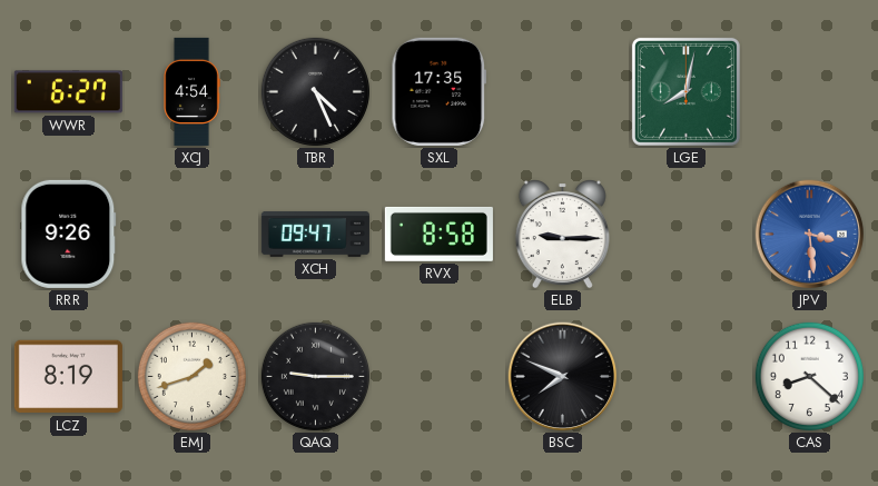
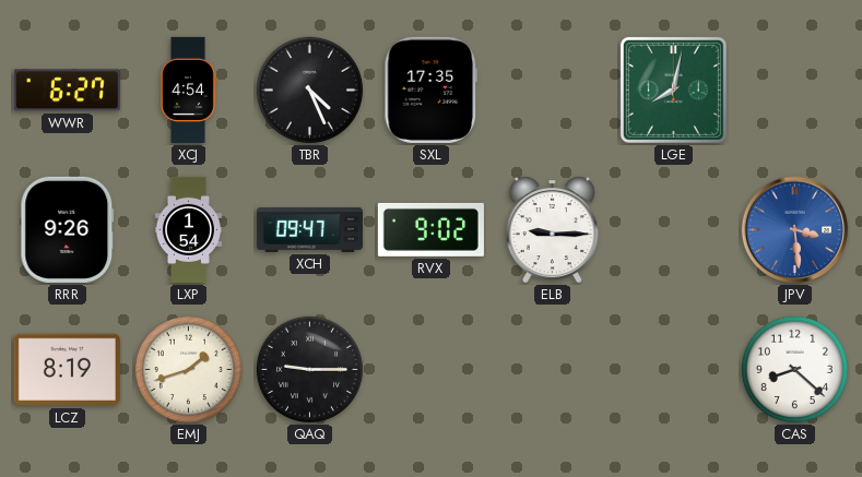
LXP: none -> 1:54 (188, 229)
RVX: 8:58 -> 9:02 (430, 229)
BSC: 7:49 -> none (563, 377)
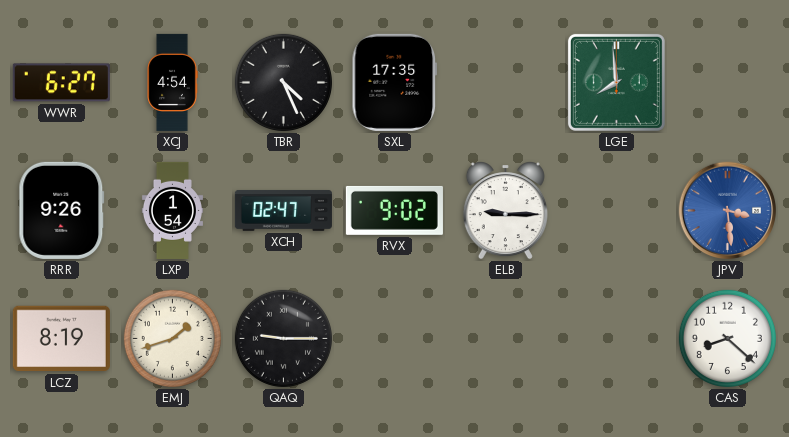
LGE: 8:02 -> 7:59 (616, 82)
XCH: 09:47 -> 02:47 (283, 211)
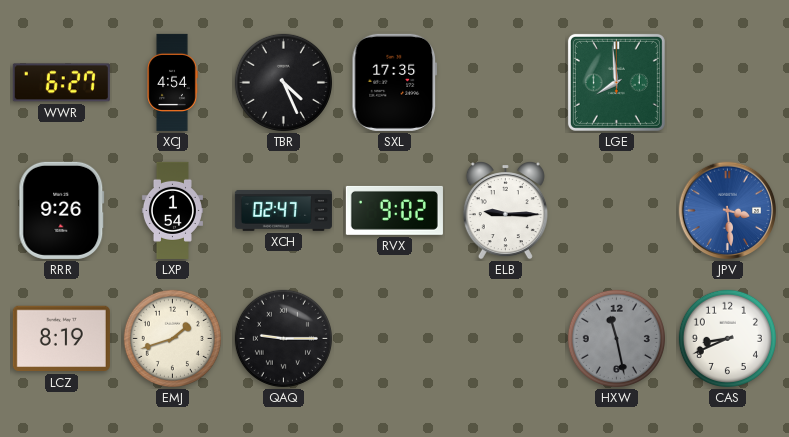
HXW: none -> 11:28 (616, 338)
CAS: 8:22 -> 8:41 (727, 338)
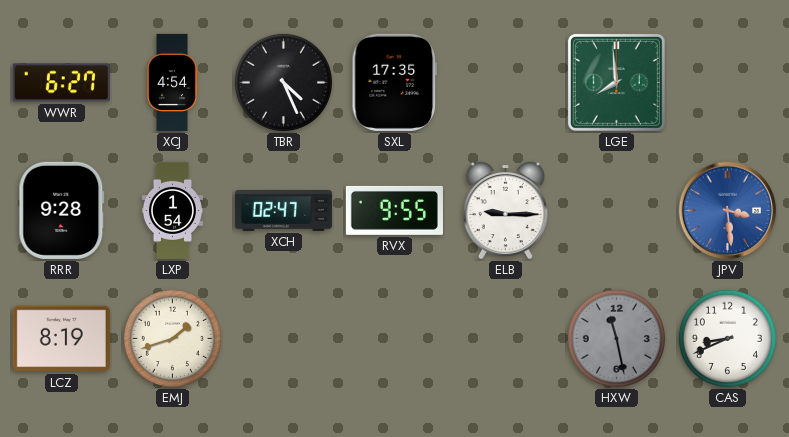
RRR: 9:26 -> 9:28 (62, 210)
RVX: 9:02 -> 9:55 (394, 210)
QAQ: 9:15 -> none (283, 338)
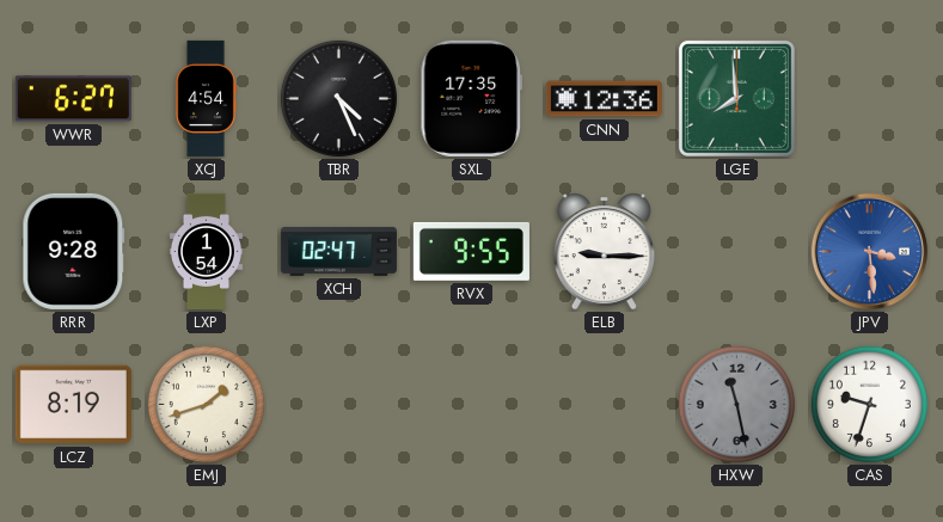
CNN: none -> 12:36 (604, 99)
CAS: 8:41 -> 9:33 (869, 404)
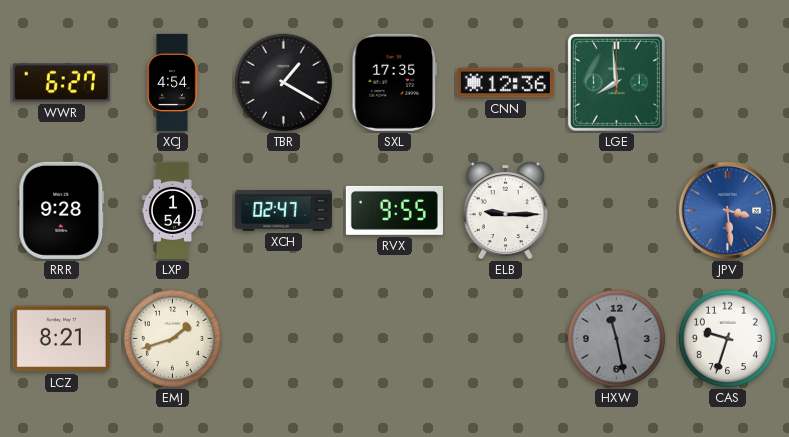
TBR: 4:26 -> 1:20 (283, 82)
LCZ: 8:19 -> 8:21 (61, 339)
